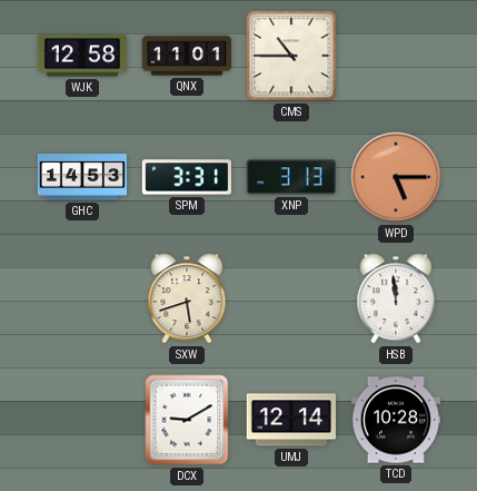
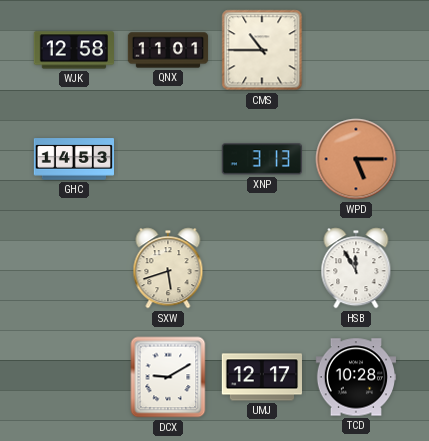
SPM: 3:31 -> none (186, 177)
HSB: 11:59 -> 11:55 (356, 268)
UMJ: 12:14 -> 12:17 (261, 377)
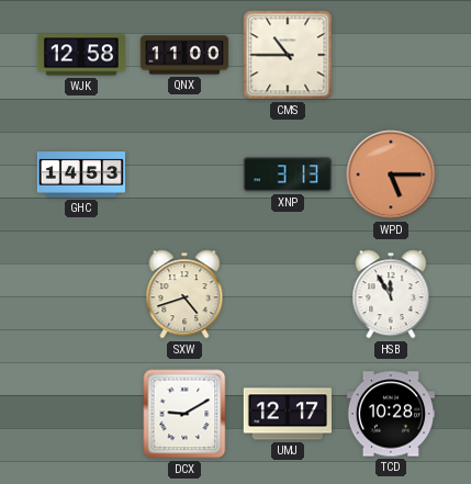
QNX: 11:01 -> 11:00 (184, 55)
SXW: 5:42 -> 4:42 (184, 294)
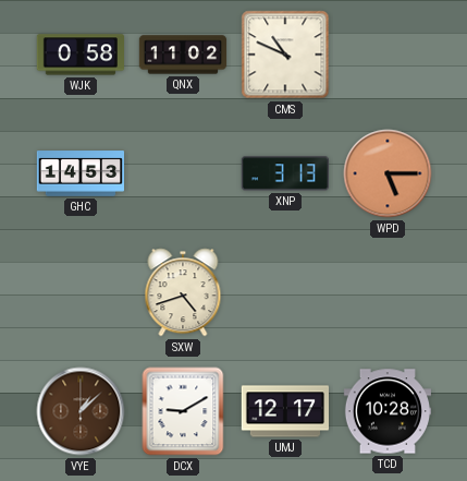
WJK: 12:58 -> 0:58 (79, 55)
QNX: 11:00 -> 11:02 (183, 55)
CMS: 10:45 -> 10:49 (285, 55)
HSB: 11:55 -> none (391, 294)
VYE: none -> 1:08 (81, 411)
